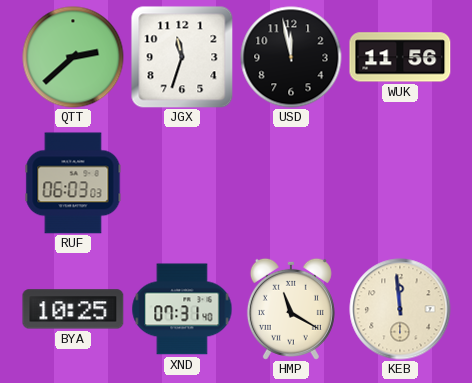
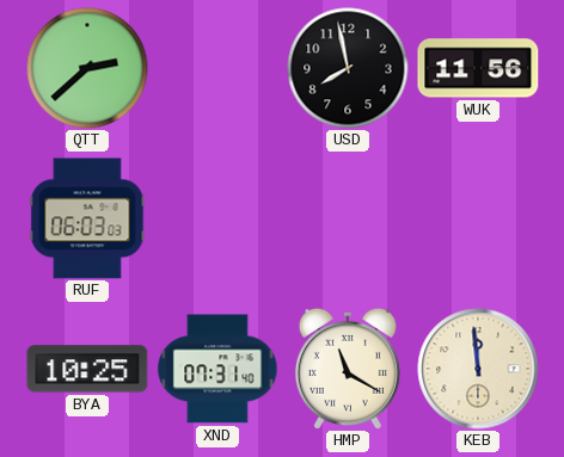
JGX: 11:33 -> none (182, 57)
USD: 11:58 -> 7:58 (348, 68)
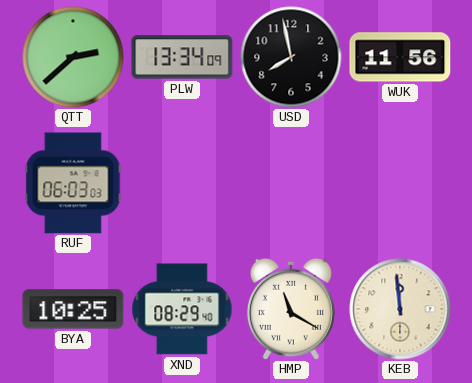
PLW: none -> 13:34 (182, 57)
XND: 07:31 -> 08:29 (182, 309)
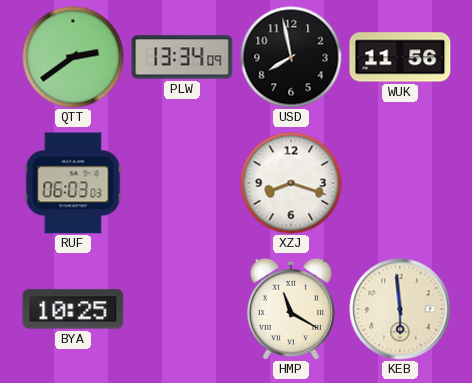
QTT: 2:38 -> 2:39 (73, 57)
XZJ: none -> 8:18 (291, 183)
XND: 08:29 -> none (182, 309)
KEB: 11:59 -> 5:59 (400, 309)
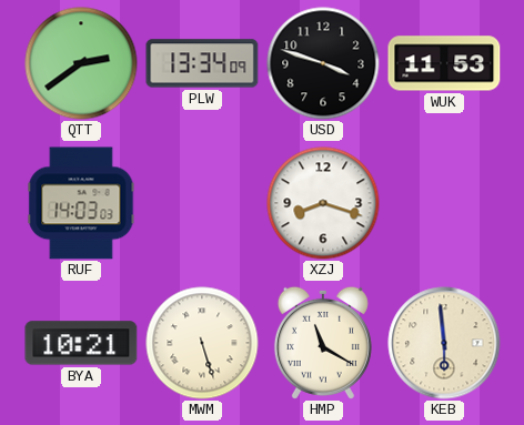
USD: 7:58 -> 3:48 (323, 63)
WUK: 11:56 -> 11:53 (444, 63)
RUF: 06:03 -> 14:03 (81, 203)
BYA: 10:25 -> 10:21 (81, 343)
MWM: none -> 5:27 (202, 343)
